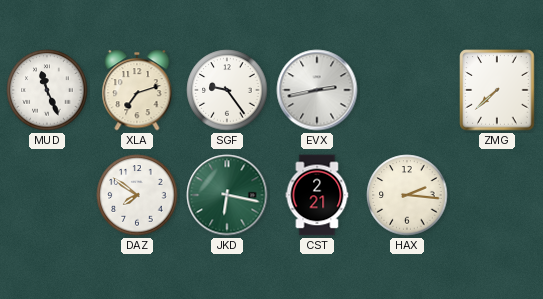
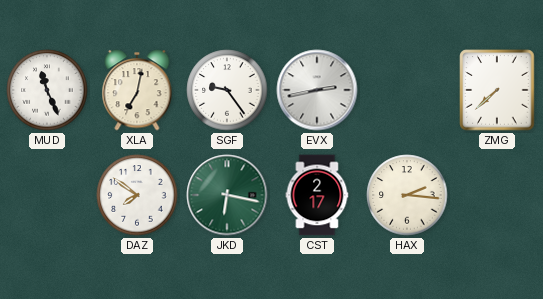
XLA: 7:12 -> 7:02 (137, 90)
CST: 2:21 -> 2:17 (317, 195)
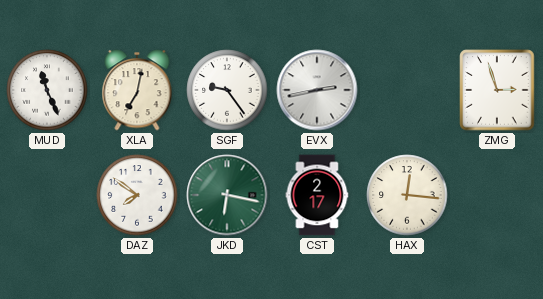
ZMG: 7:38 -> 2:57 (497, 90)
HAX: 2:16 -> 12:16 (407, 195)
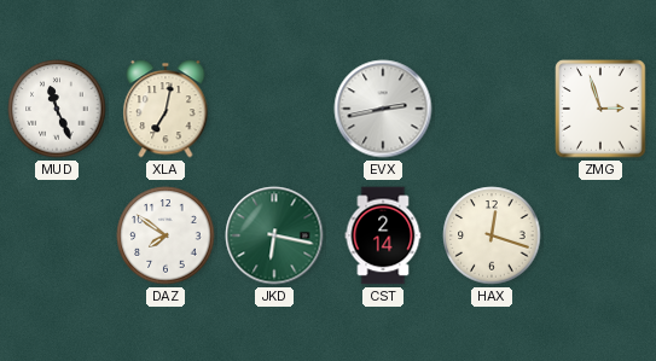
SGF: 9:24 -> none (227, 90)
CST: 2:17 -> 2:14 (383, 235)
HAX: 12:16 -> 12:18 (492, 235)
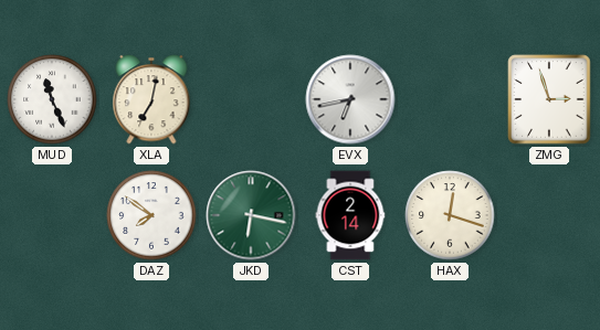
EVX: 2:43 -> 6:43 (350, 99)
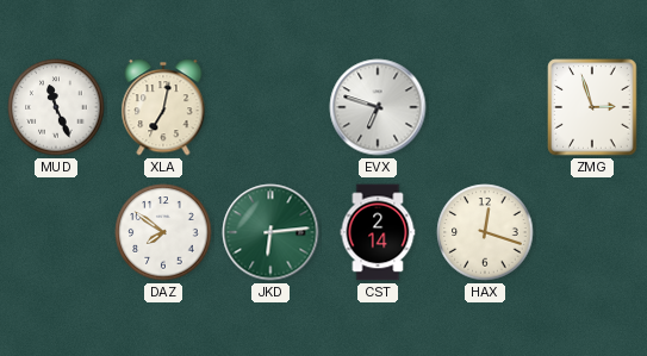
EVX: 6:43 -> 6:48 (378, 107)
JKD: 6:17 -> 6:14 (270, 232)
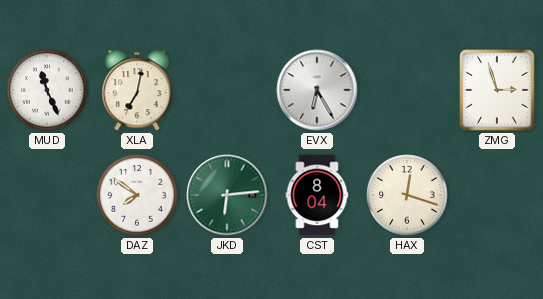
EVX: 6:48 -> 6:25 (317, 90)
CST: 2:14 -> 8:04 (317, 195)
